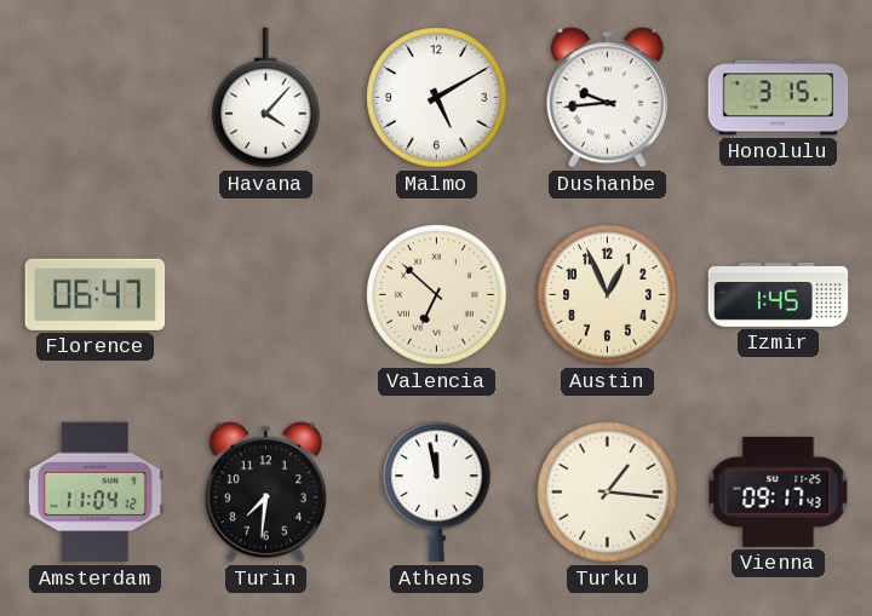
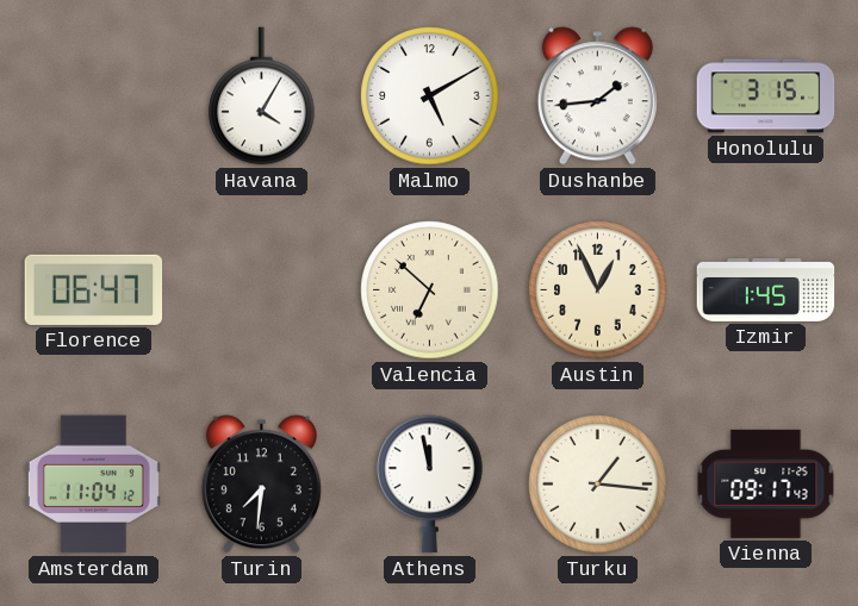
Havana: 4:07 -> 4:05 (262, 96)
Dushanbe: 9:44 -> 1:44 (597, 96)
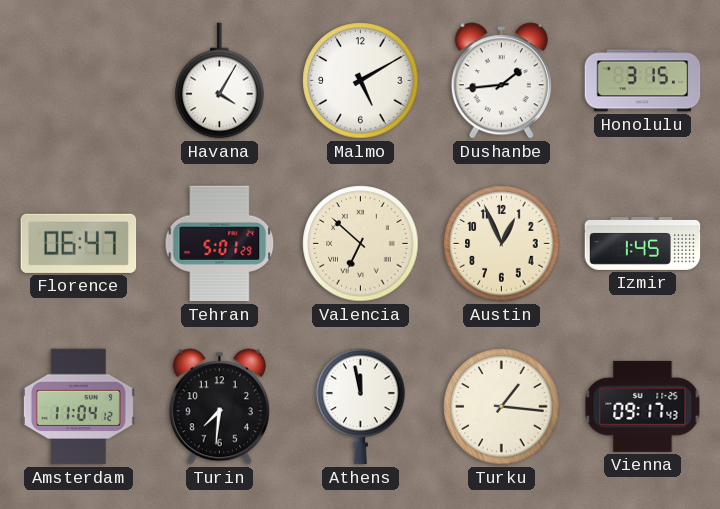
Tehran: none -> 5:01 (220, 244)
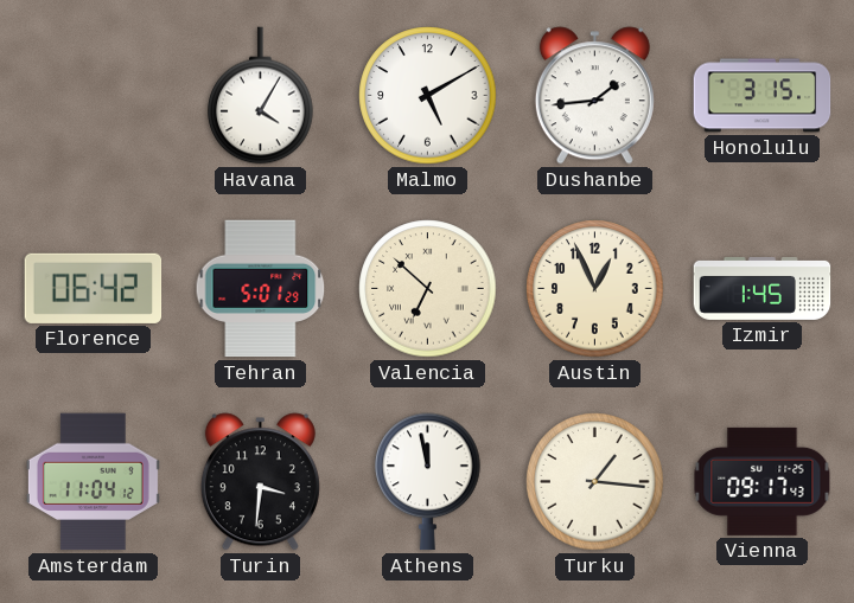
Florence: 06:47 -> 06:42 (94, 288)
Turin: 7:31 -> 3:31 (260, 482)
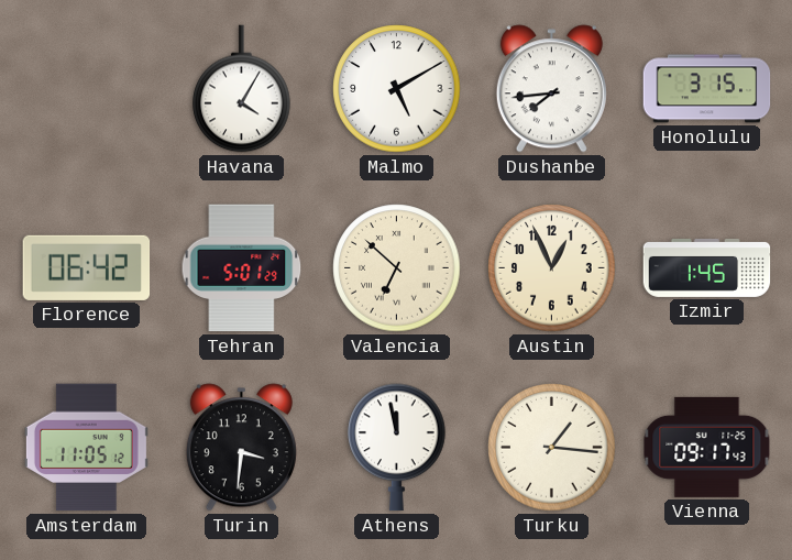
Dushanbe: 1:44 -> 7:44 (551, 89)
Amsterdam: 11:04 -> 11:05 (86, 448)
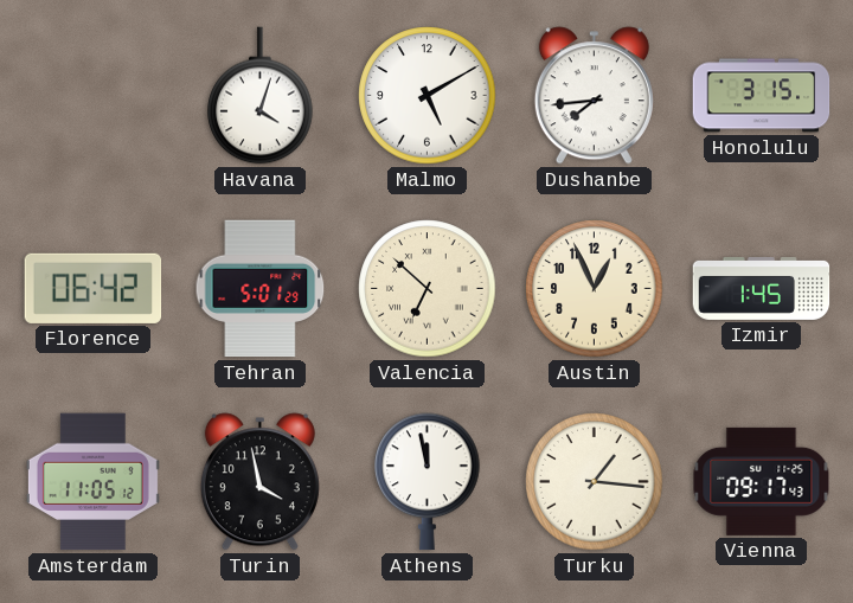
Havana: 4:05 -> 4:03 (261, 96)
Turin: 3:31 -> 3:58 (259, 482)
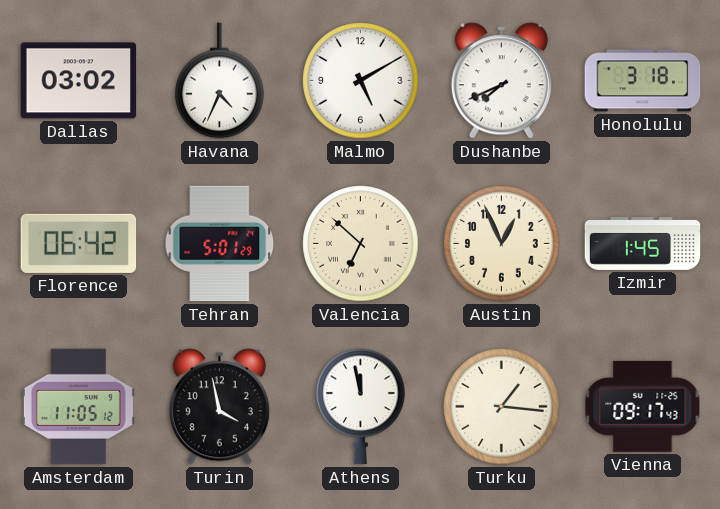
Dallas: none -> 03:02 (79, 81)
Havana: 4:03 -> 4:34 (220, 81)
Dushanbe: 7:44 -> 7:41 (501, 81)
Honolulu: 3:15 -> 3:18 (643, 81)
